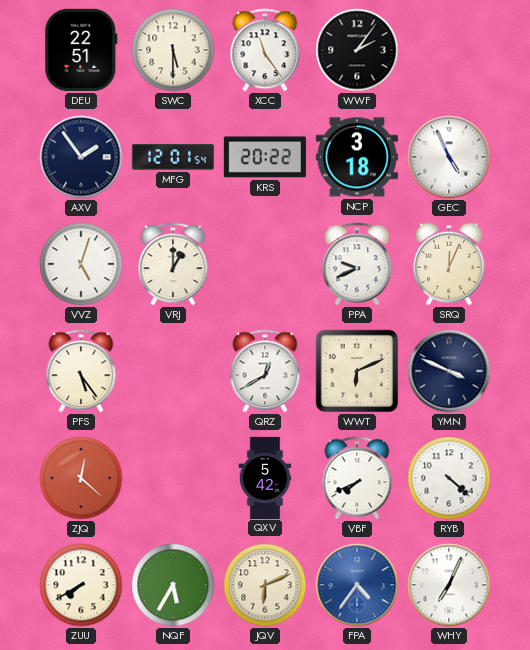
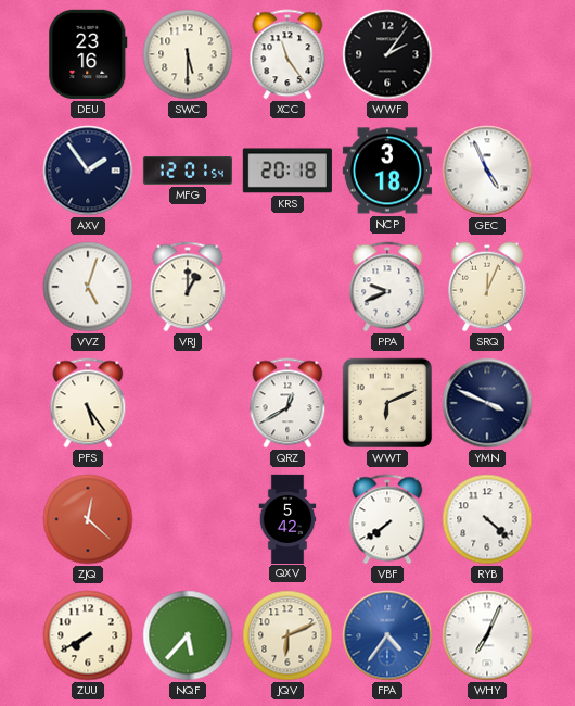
DEU: 22:51 -> 23:16 (88, 54)
KRS: 20:22 -> 20:18 (287, 171)
VBF: 7:41 -> 7:39 (387, 519)
NQF: 5:35 -> 5:37 (188, 635)
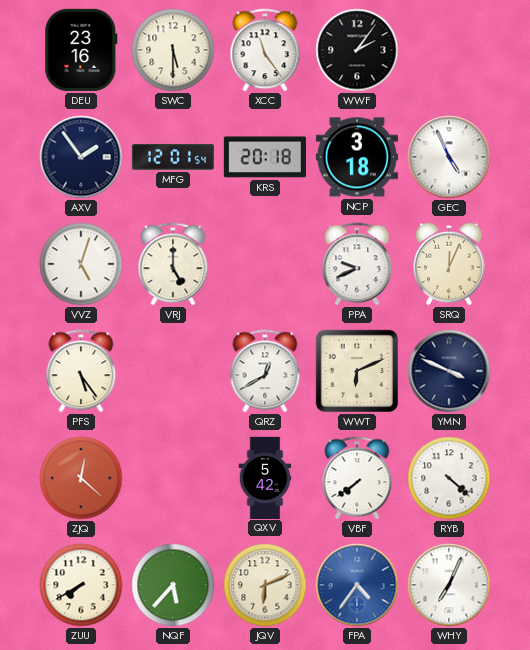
VRJ: 1:00 -> 5:00 (173, 264)
